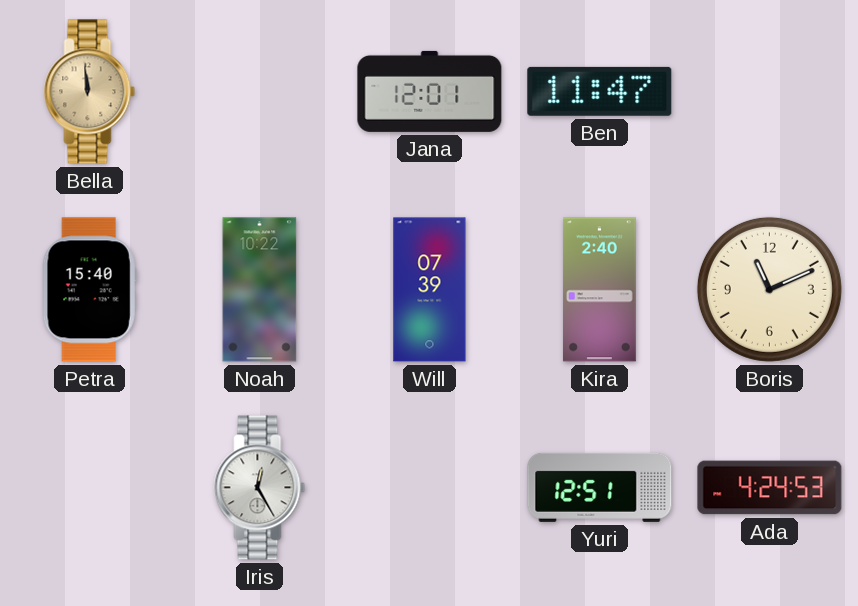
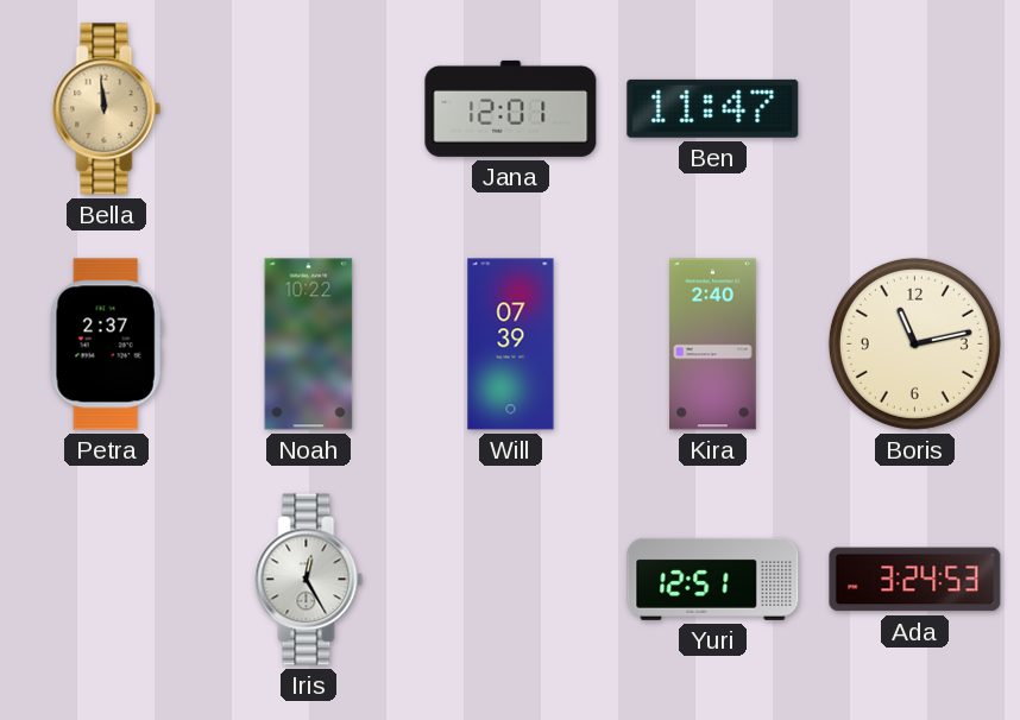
Petra: 15:40 -> 2:37 (106, 345)
Boris: 11:11 -> 11:13 (914, 343)
Ada: 4:24 -> 3:24 (915, 580)
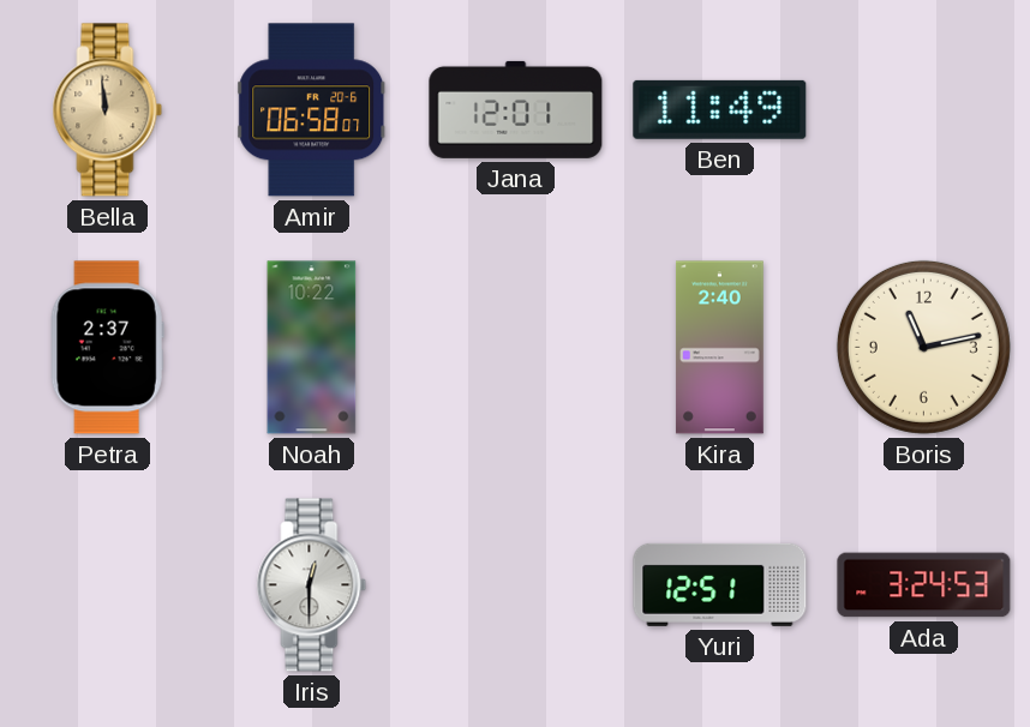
Amir: none -> 06:58 (312, 110)
Ben: 11:47 -> 11:49 (720, 109)
Will: 07:39 -> none (511, 345)
Iris: 12:25 -> 12:30 (312, 585)
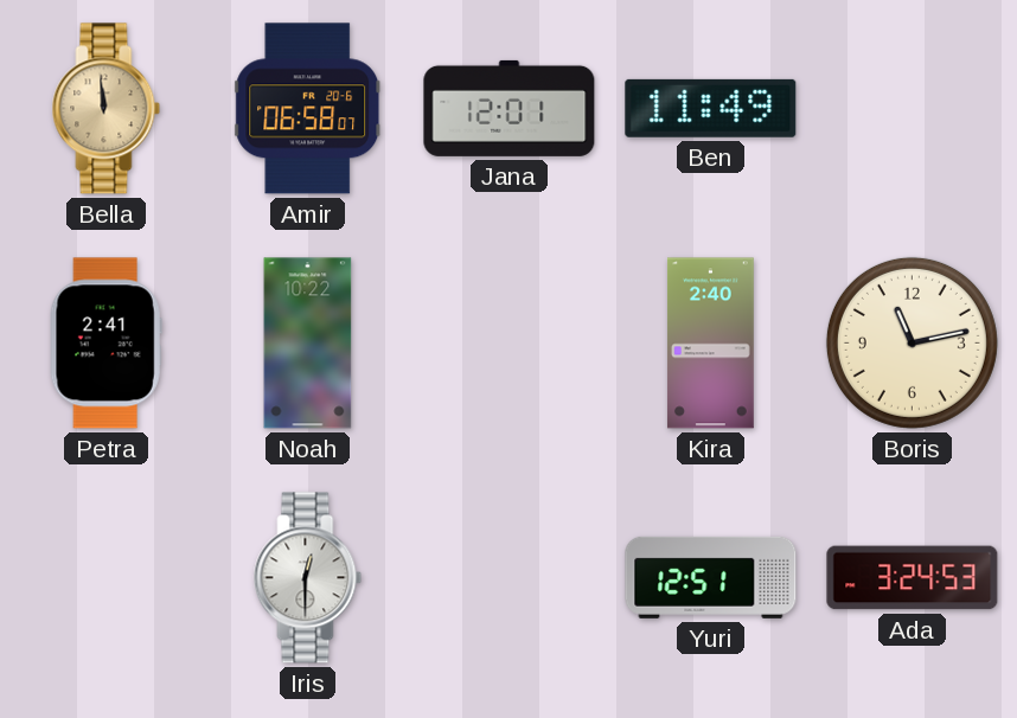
Petra: 2:37 -> 2:41 (105, 344)
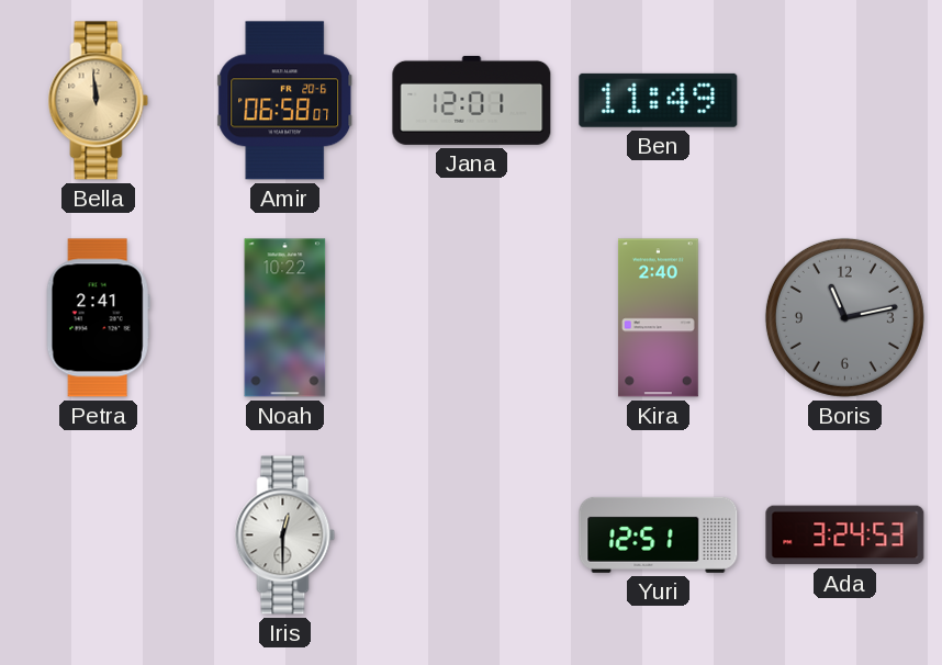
Boris dial: cream -> grey (844, 317)
